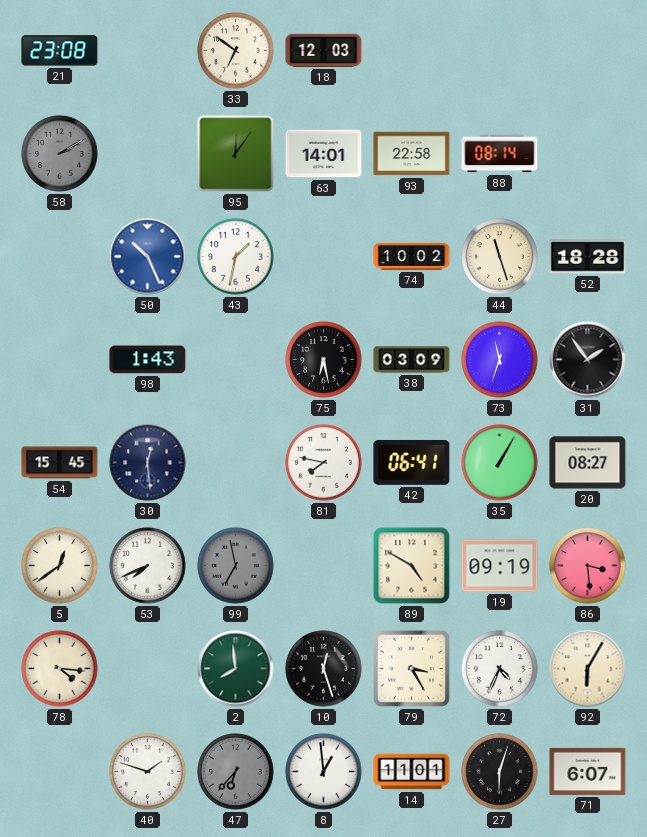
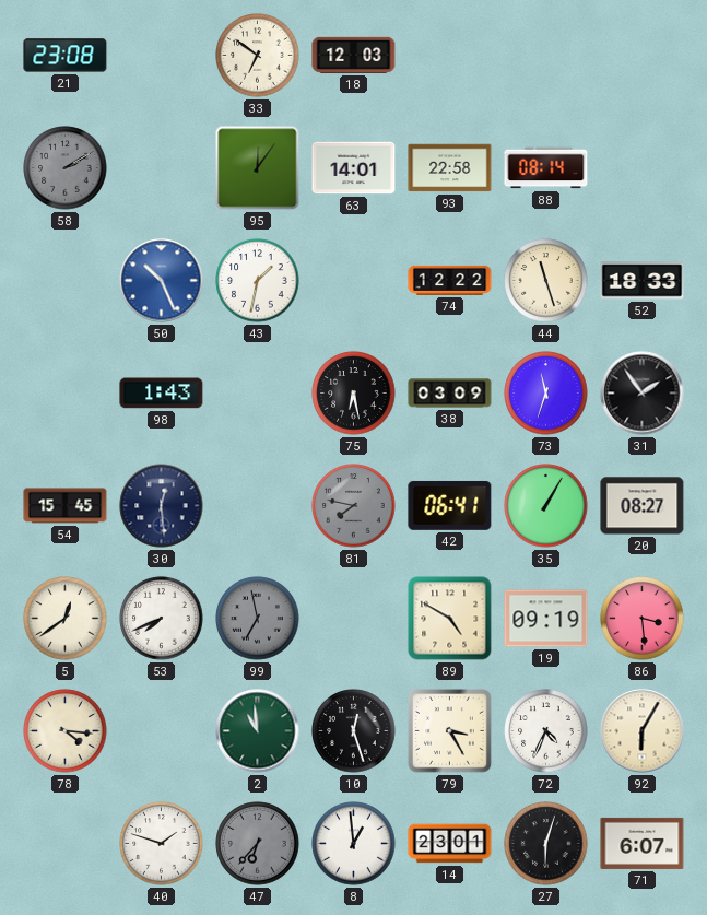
74: 10:02 -> 12:22 (450, 280)
52: 18:28 -> 18:33 (643, 281)
81 dial: white -> grey (354, 506)
2: 7:59 -> 10:59 (258, 731)
14: 11:01 -> 23:01 (450, 844)
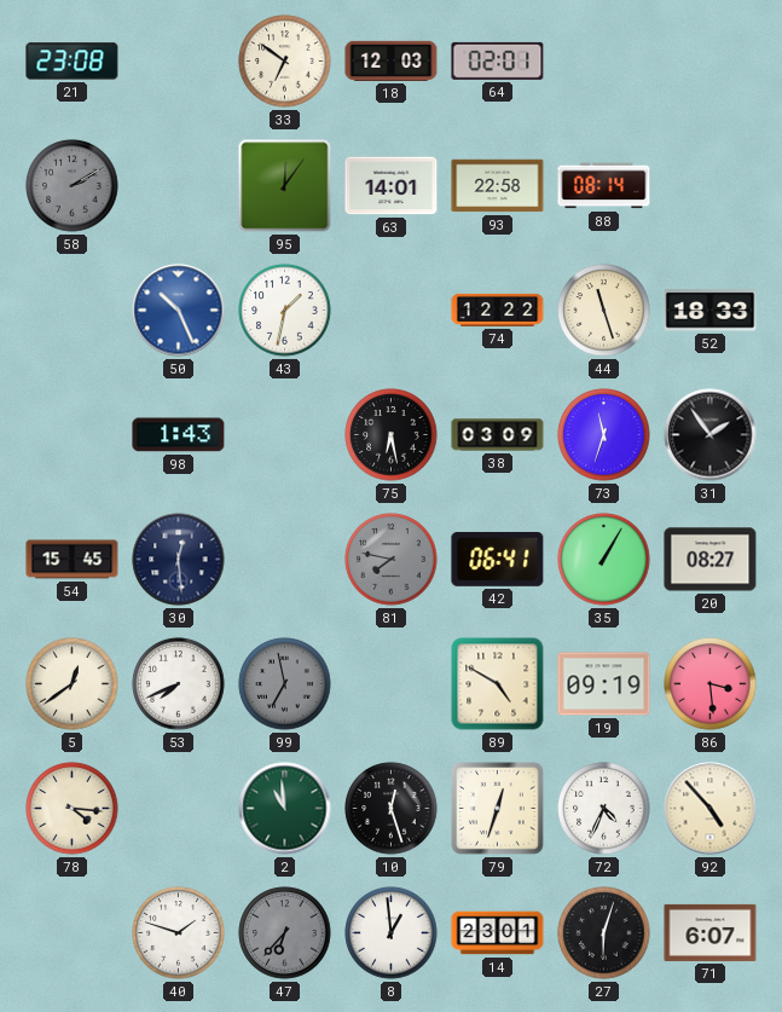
64: none -> 02:01 (498, 60)
79: 3:25 -> 12:33 (498, 809)
92: 6:05 -> 4:53 (711, 809)
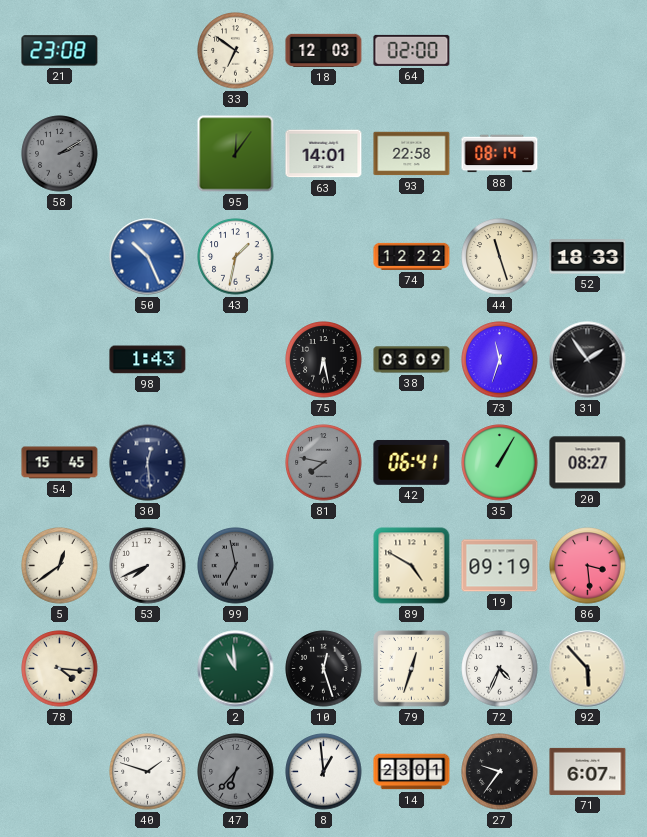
64: 02:01 -> 02:00 (412, 50)
92: 4:53 -> 5:53 (588, 669)
27: 6:03 -> 9:36 (500, 772)
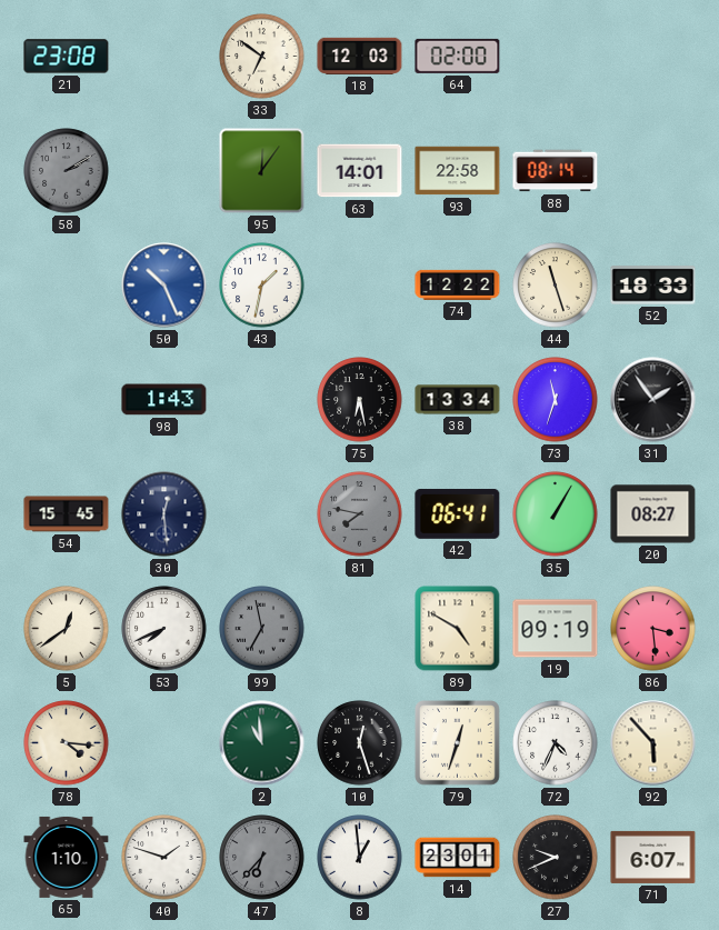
38: 03:09 -> 13:34 (458, 400)
65: none -> 1:10 (67, 857)
27: 9:36 -> 9:41 (556, 858)
